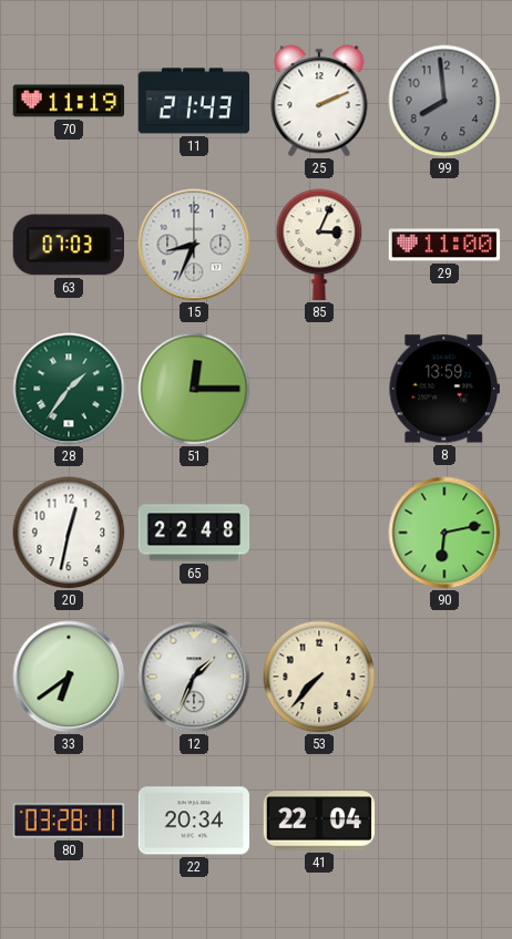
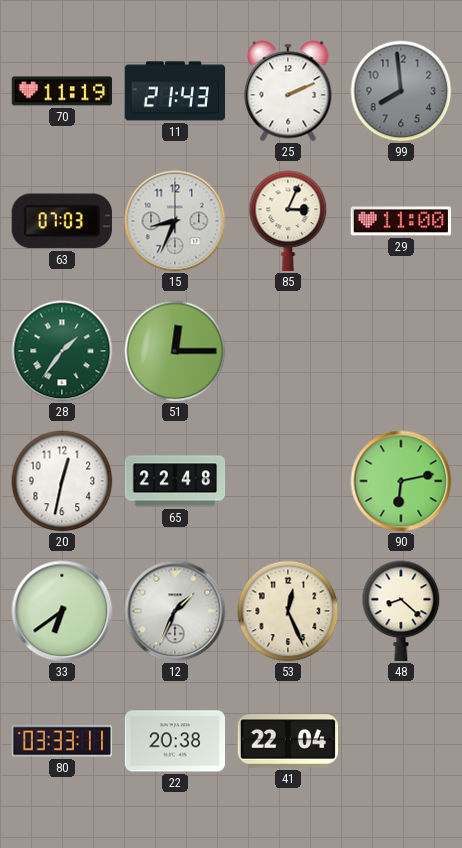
8: 13:59 -> none (443, 389)
53: 7:37 -> 12:26 (288, 611)
48: none -> 8:22 (401, 611)
80: 03:28 -> 03:33 (62, 741)
22: 20:34 -> 20:38 (175, 741)
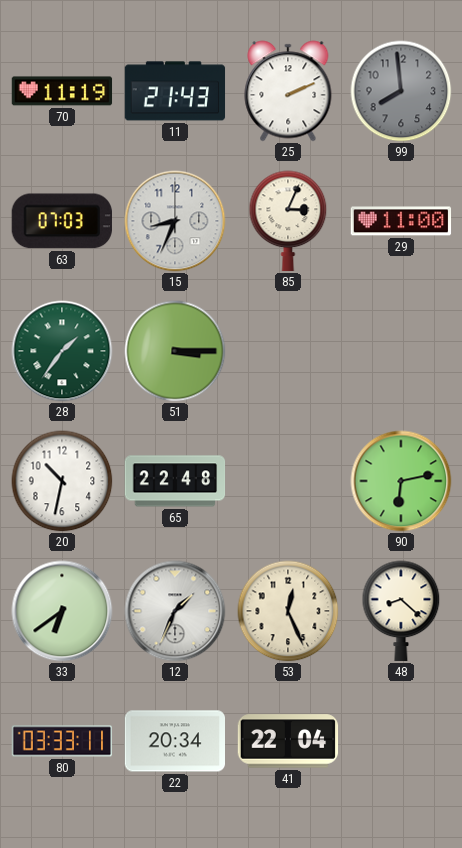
51: 12:15 -> 3:15 (175, 351)
20: 12:32 -> 10:32 (62, 481)
22: 20:38 -> 20:34 (175, 741)
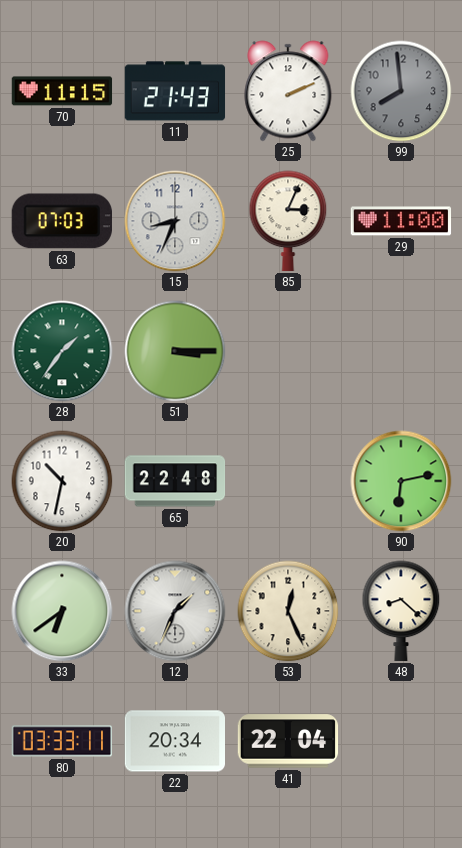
70: 11:19 -> 11:15 (62, 91)
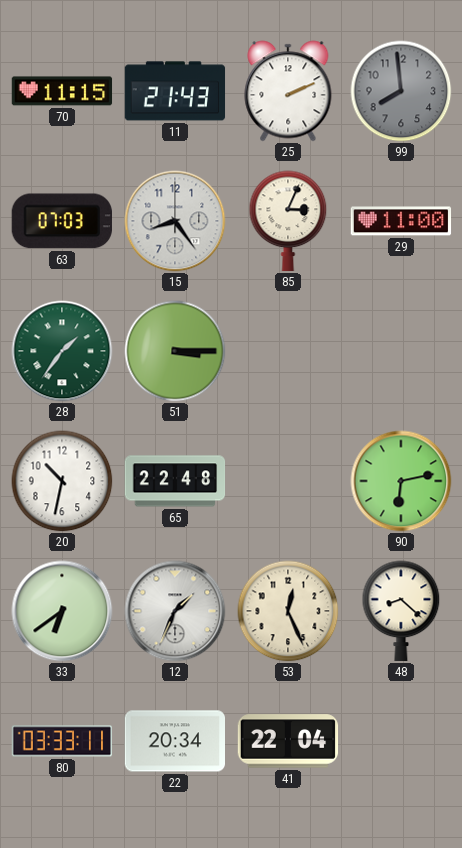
15: 8:34 -> 8:24 (175, 221)
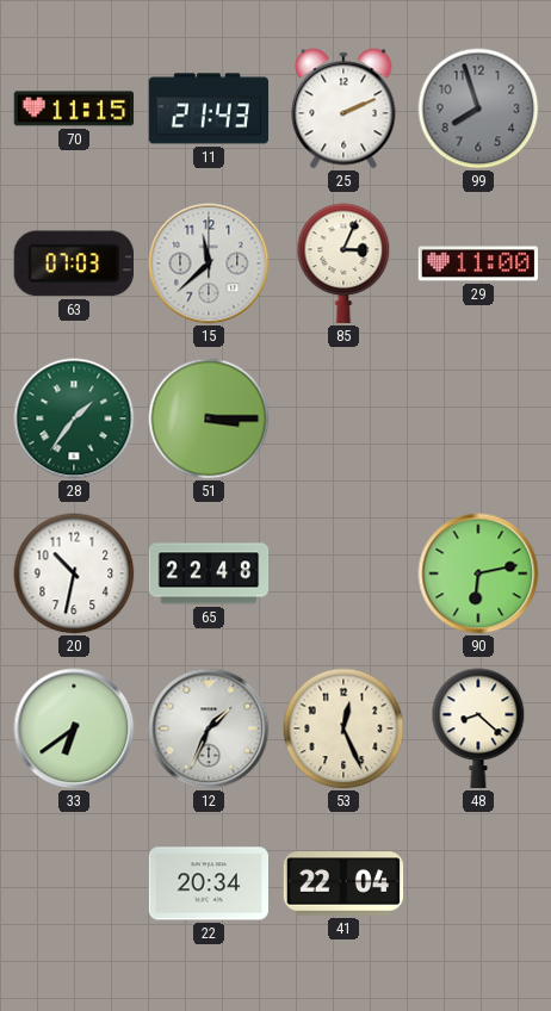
99: 7:59 -> 7:57 (478, 108)
15: 8:24 -> 11:38 (209, 263)
80: 03:33 -> none (62, 741)
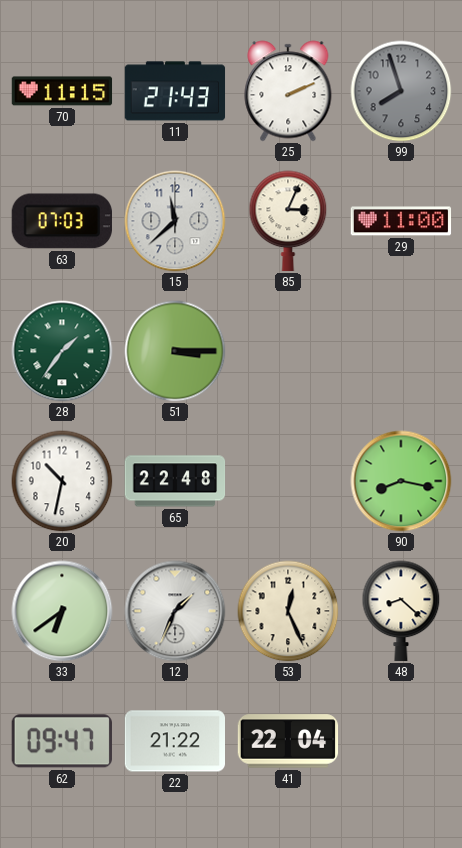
90: 6:13 -> 8:17 (401, 481)
62: none -> 09:47 (62, 741)
22: 20:34 -> 21:22 (175, 741)
